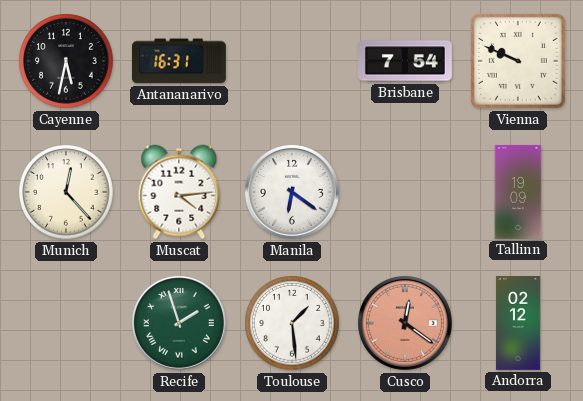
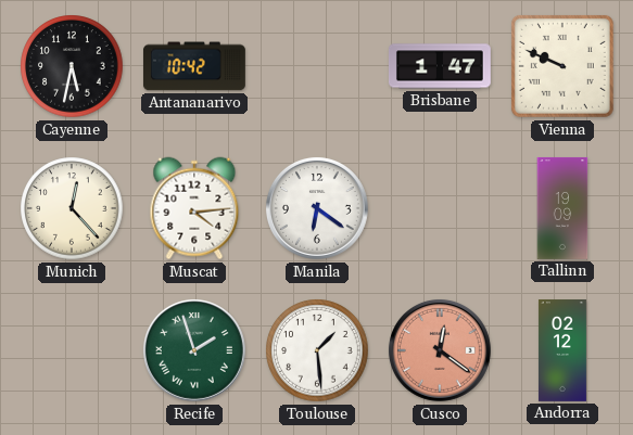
Antananarivo: 16:31 -> 10:42 (194, 66)
Brisbane: 7:54 -> 1:47 (440, 66)
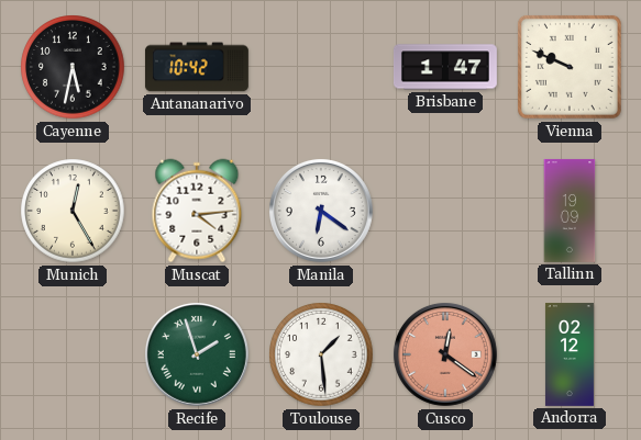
Munich: 12:23 -> 12:25 (73, 211)
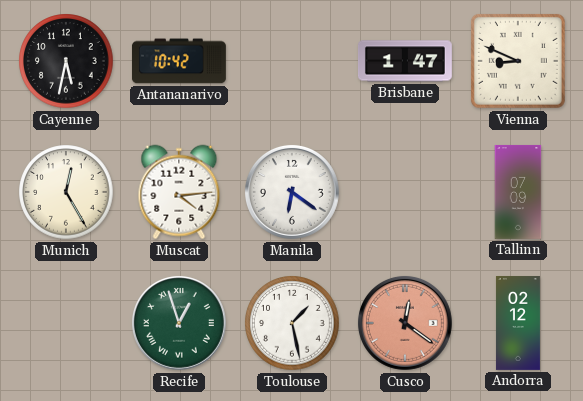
Vienna: 9:49 -> 8:49 (518, 61)
Tallinn: 19:09 -> 07:09 (518, 192)
Recife: 1:57 -> 12:57 (179, 323)
Toulouse: 1:29 -> 1:28 (292, 323)
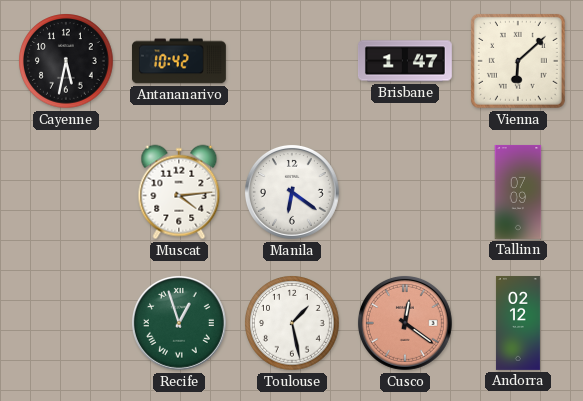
Vienna: 8:49 -> 6:08 (518, 61)
Munich: 12:25 -> none (66, 192)
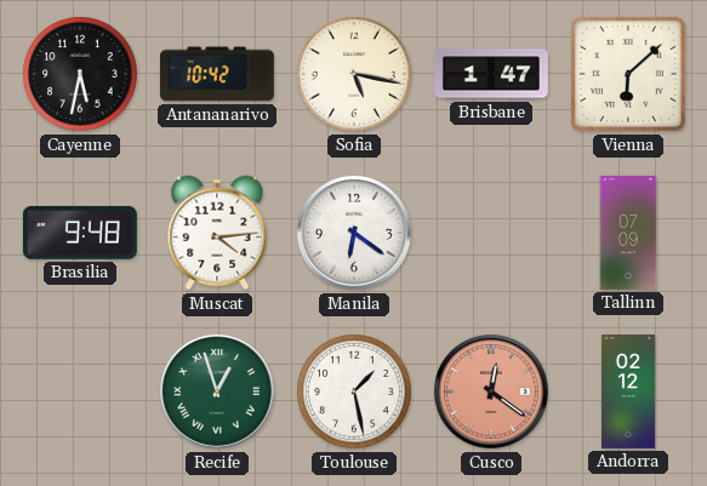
Sofia: none -> 5:17 (354, 74)
Brasilia: none -> 9:48 (80, 233)
